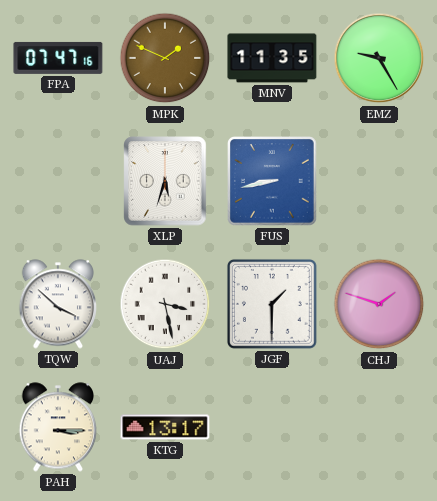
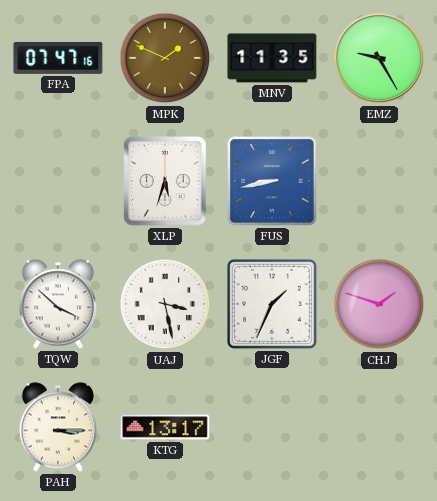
JGF: 1:30 -> 1:34 (272, 304)
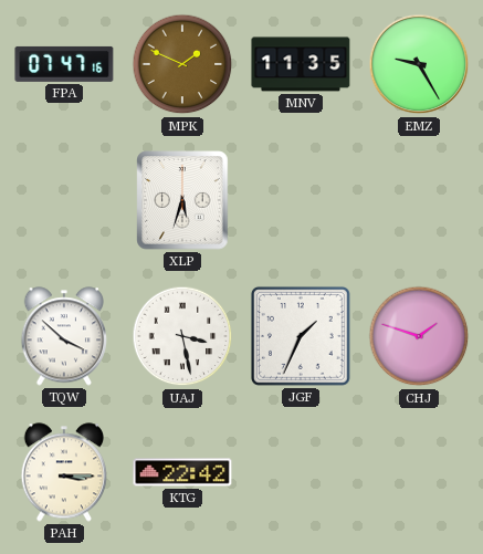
FUS: 8:43 -> none (273, 182)
KTG: 13:17 -> 22:42 (182, 472)
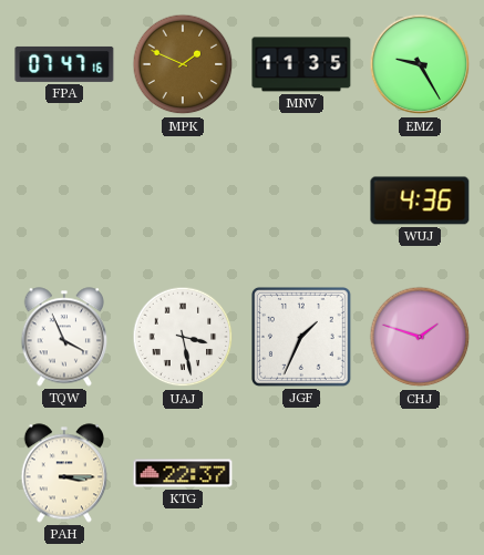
XLP: 5:33 -> none (182, 200)
WUJ: none -> 4:36 (420, 201)
TQW: 3:52 -> 3:56 (63, 337)
KTG: 22:42 -> 22:37 (183, 473)
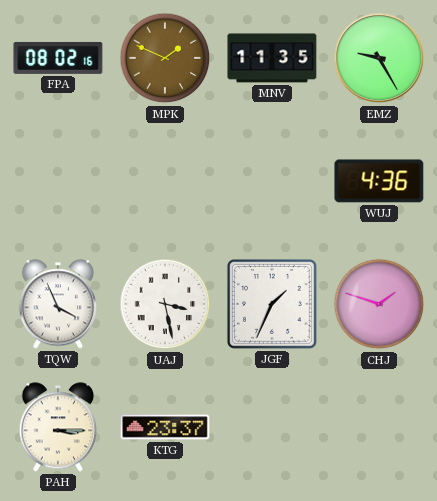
FPA: 07:47 -> 08:02 (58, 58)
KTG: 22:37 -> 23:37 (165, 427)
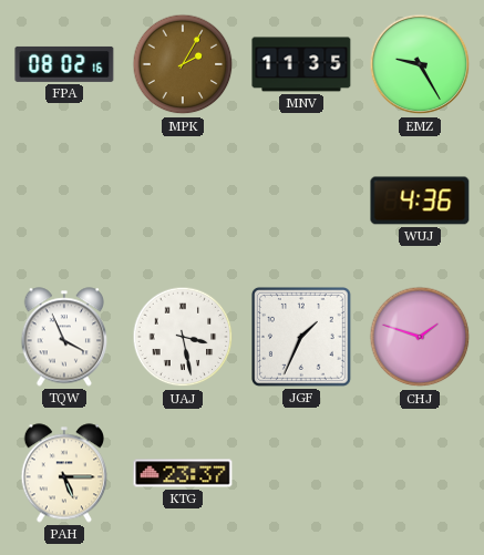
MPK: 1:49 -> 2:05 (183, 64)
PAH: 3:15 -> 5:15 (63, 473)
